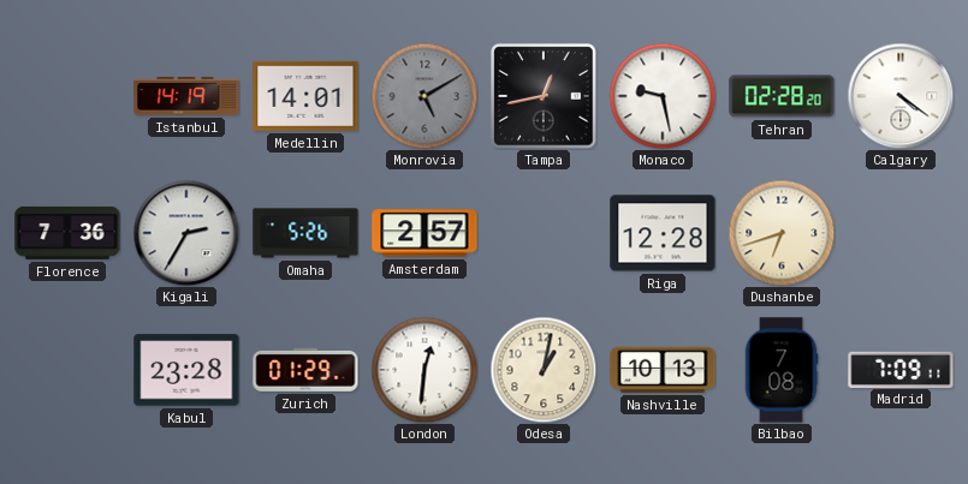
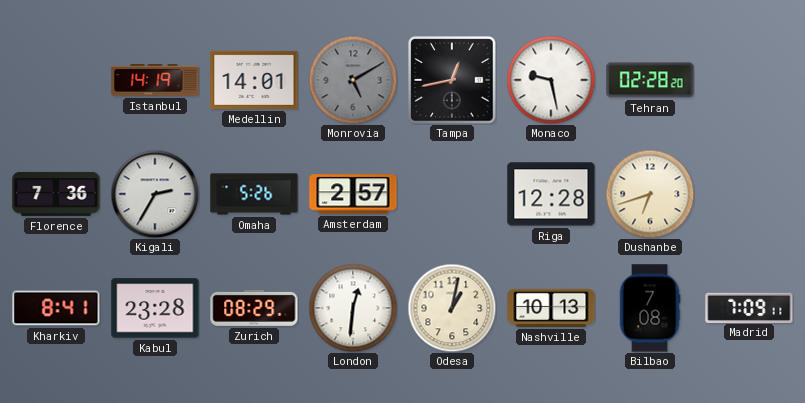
Calgary: 4:21 -> none (901, 96)
Kharkiv: none -> 8:41 (56, 308)
Zurich: 01:29 -> 08:29 (254, 308)
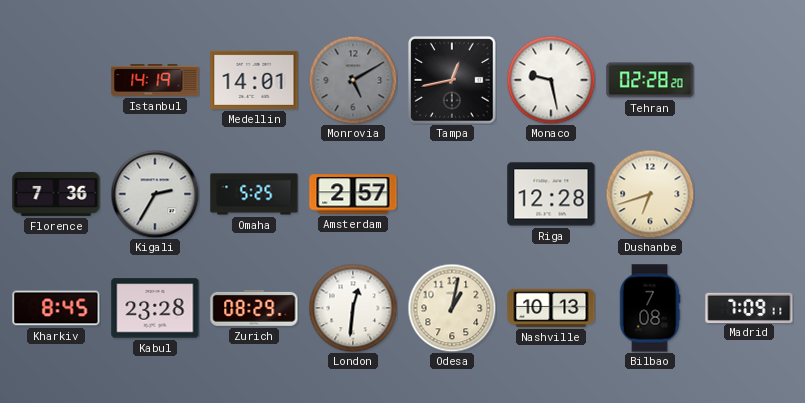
Omaha: 5:26 -> 5:25 (254, 194)
Kharkiv: 8:41 -> 8:45 (56, 308)
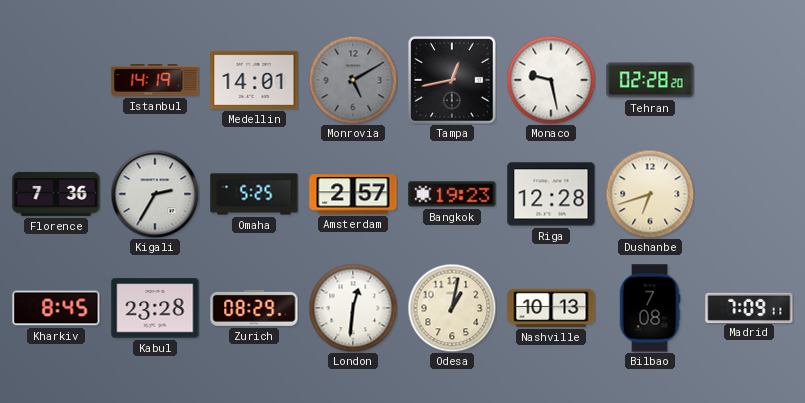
Bangkok: none -> 19:23 (452, 194)
